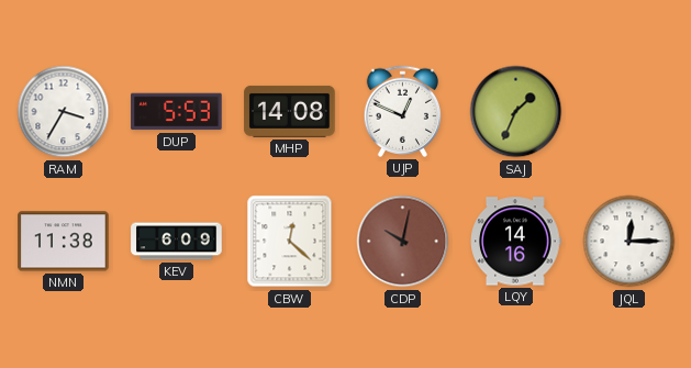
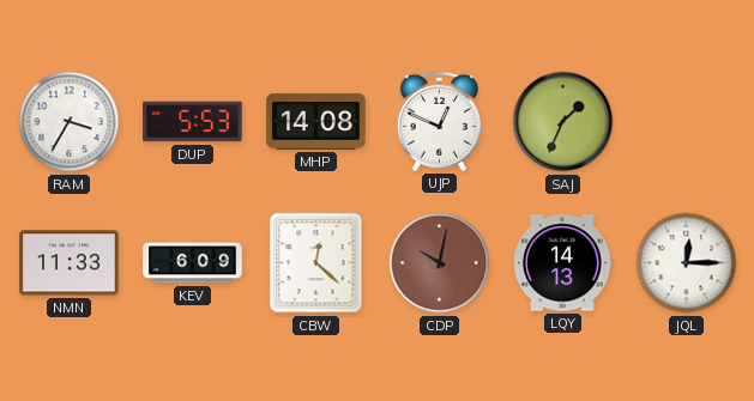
NMN: 11:38 -> 11:33 (70, 263)
LQY: 14:16 -> 14:13 (563, 263)
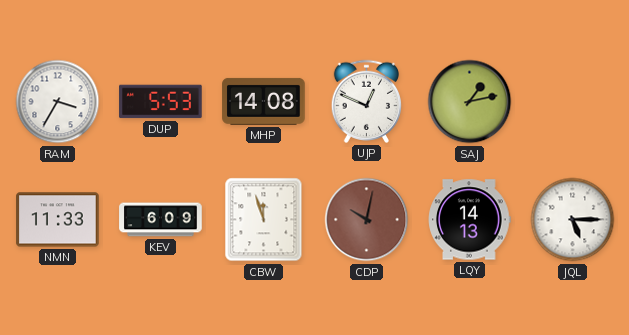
SAJ: 1:34 -> 1:13 (470, 102)
CBW: 12:22 -> 11:57 (264, 220)
JQL: 12:15 -> 5:15 (573, 220)
